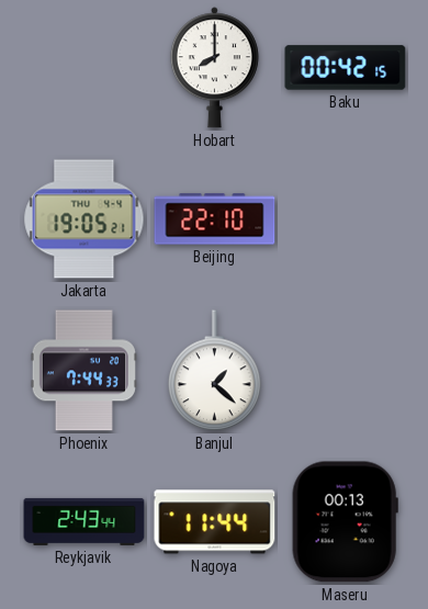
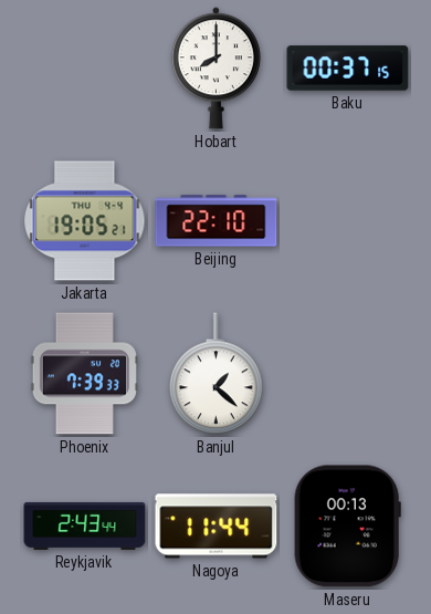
Baku: 00:42 -> 00:37 (348, 69)
Phoenix: 7:44 -> 7:39 (84, 374)
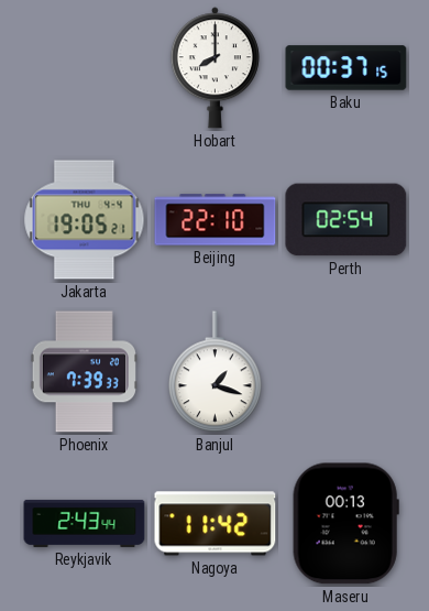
Perth: none -> 02:54 (346, 220)
Banjul: 1:22 -> 1:18 (216, 372)
Nagoya: 11:44 -> 11:42 (216, 524)
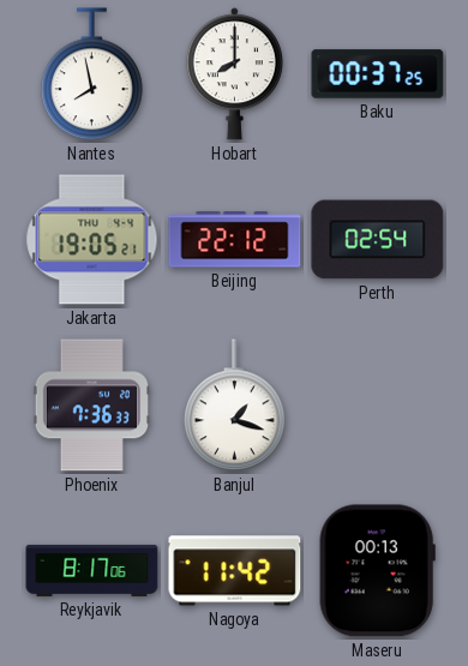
Nantes: none -> 7:58 (92, 74)
Baku: 00:37:15 -> 00:37:25 (378, 74)
Beijing: 22:10 -> 22:12 (235, 240)
Phoenix: 7:39 -> 7:36 (91, 406)
Reykjavik: 2:43 -> 8:17 (92, 570)
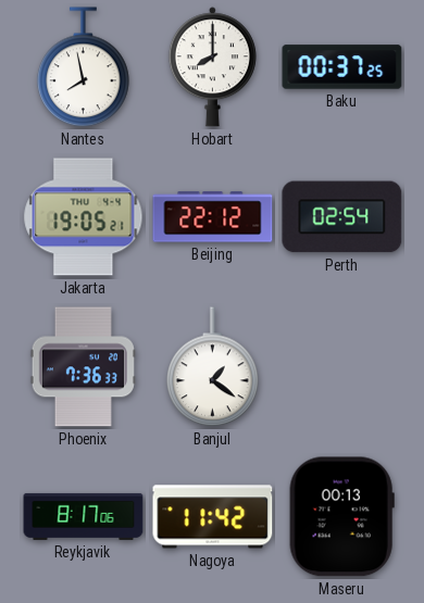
Banjul: 1:18 -> 1:21 (213, 367)
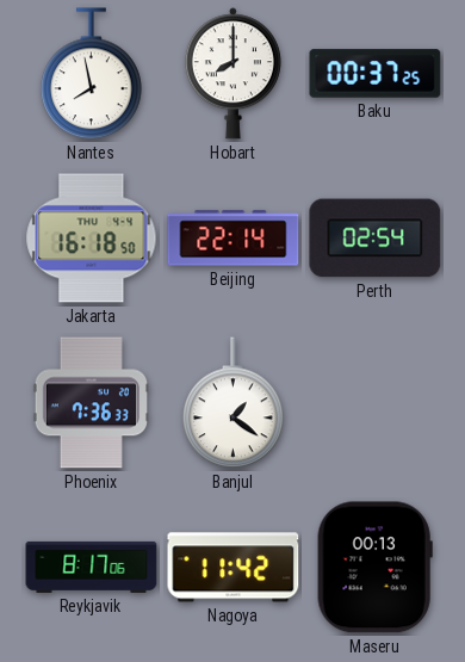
Jakarta: 19:05 -> 16:18 (92, 239)
Beijing: 22:12 -> 22:14 (234, 239)
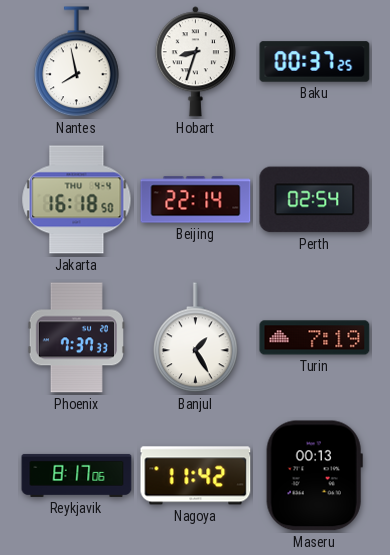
Hobart: 8:00 -> 8:33 (195, 62)
Phoenix: 7:36 -> 7:37 (76, 338)
Banjul: 1:21 -> 1:25 (196, 338)
Turin: none -> 7:19 (315, 338)
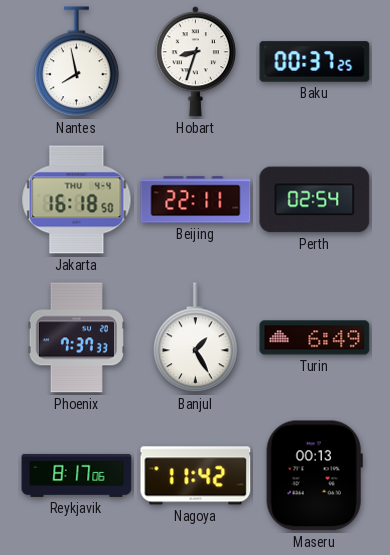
Beijing: 22:14 -> 22:11 (196, 200)
Turin: 7:19 -> 6:49 (315, 338)
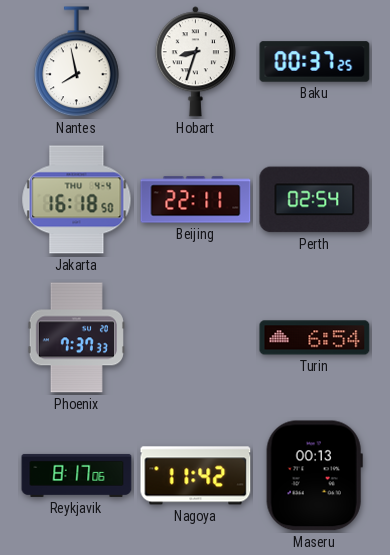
Banjul: 1:25 -> none (196, 338)
Turin: 6:49 -> 6:54 (315, 338)
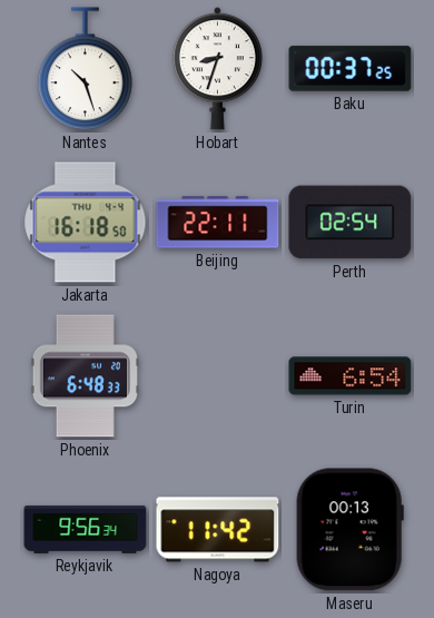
Nantes: 7:58 -> 10:27 (86, 69)
Phoenix: 7:37 -> 6:48 (85, 376)
Reykjavik: 8:17 -> 9:56 (86, 529)
